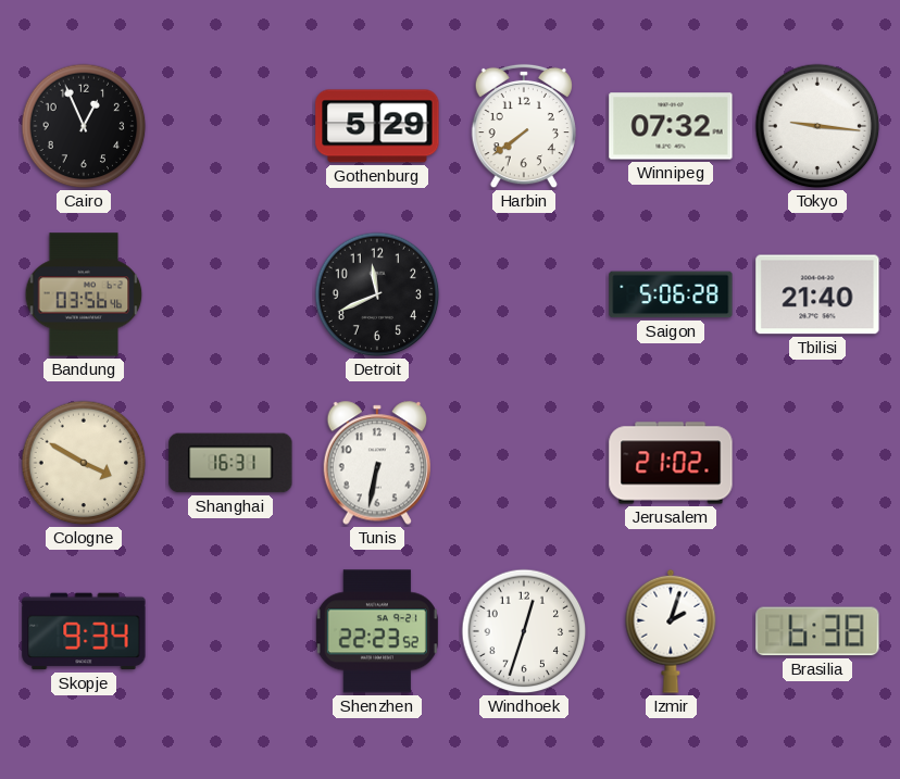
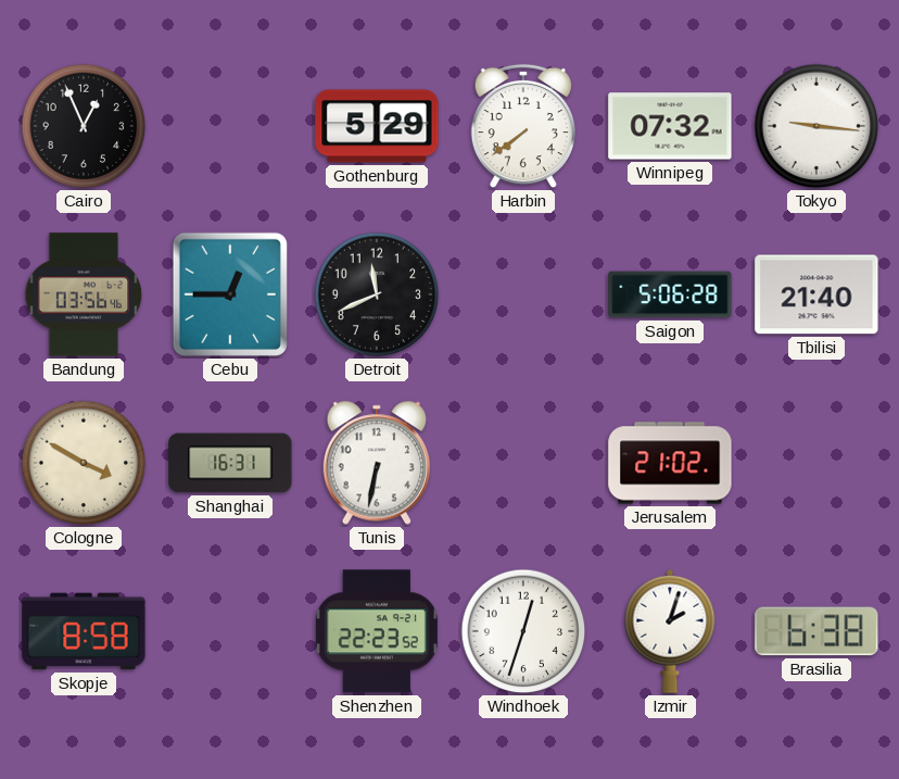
Cebu: none -> 12:45 (230, 294)
Skopje: 9:34 -> 8:58 (84, 631)
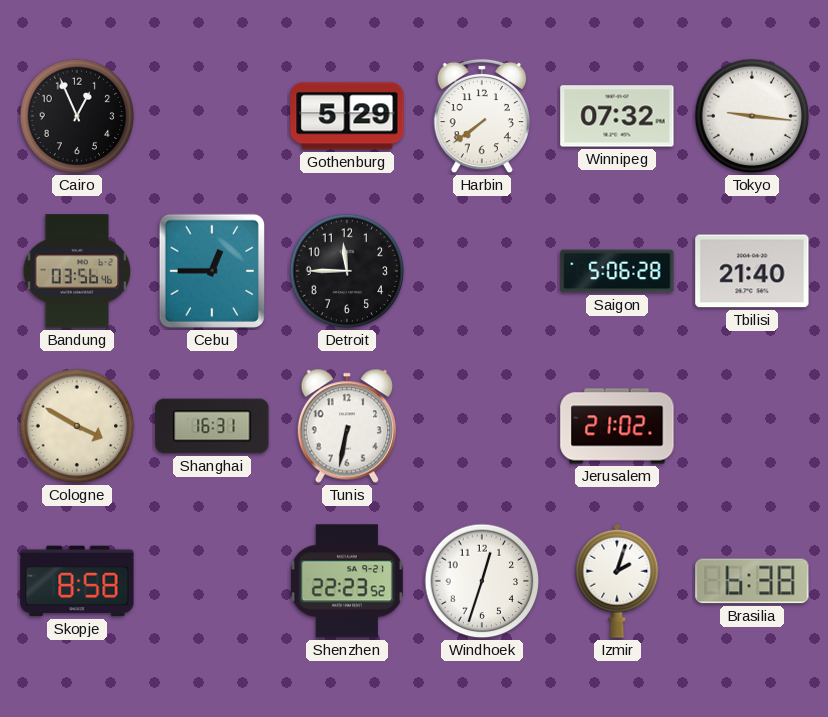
Detroit: 11:41 -> 11:45 (347, 271)
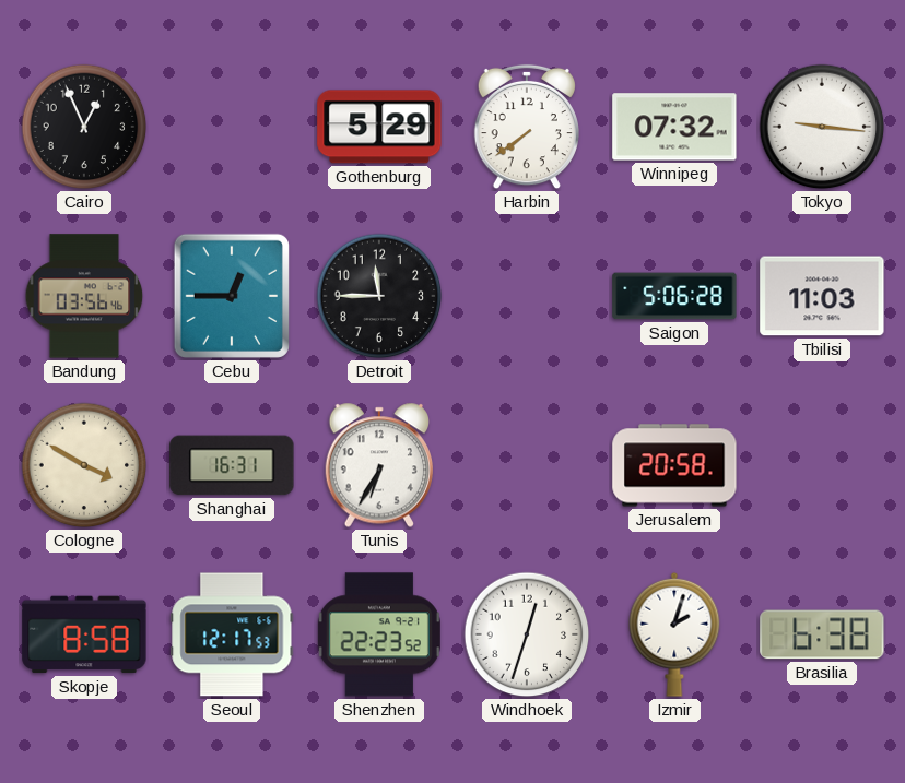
Tbilisi: 21:40 -> 11:03 (822, 296)
Tunis: 6:32 -> 6:35 (378, 465)
Jerusalem: 21:02 -> 20:58 (674, 465)
Seoul: none -> 12:17 (232, 634)
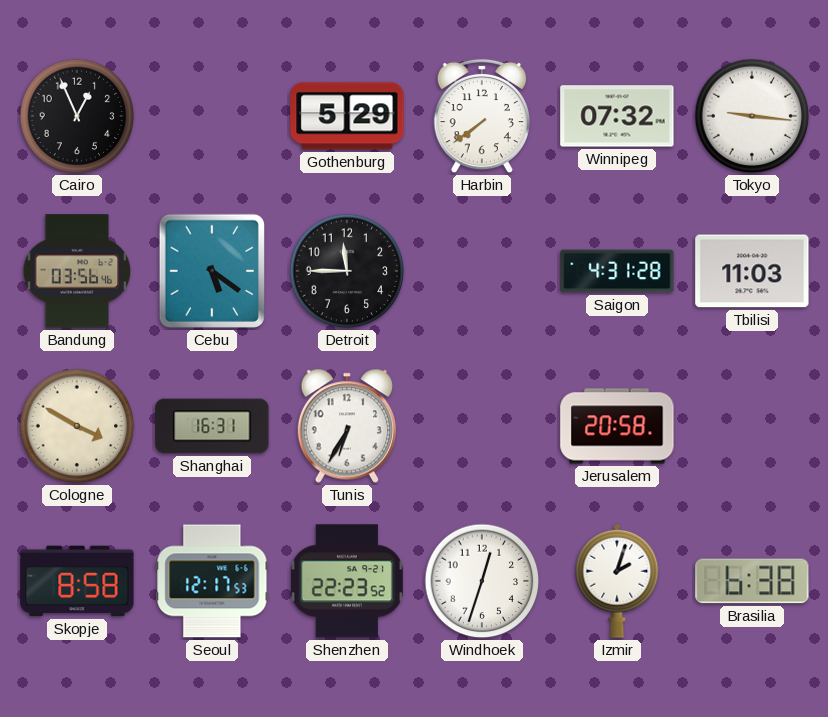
Cebu: 12:45 -> 5:21 (212, 271)
Saigon: 5:06 -> 4:31 (617, 271)
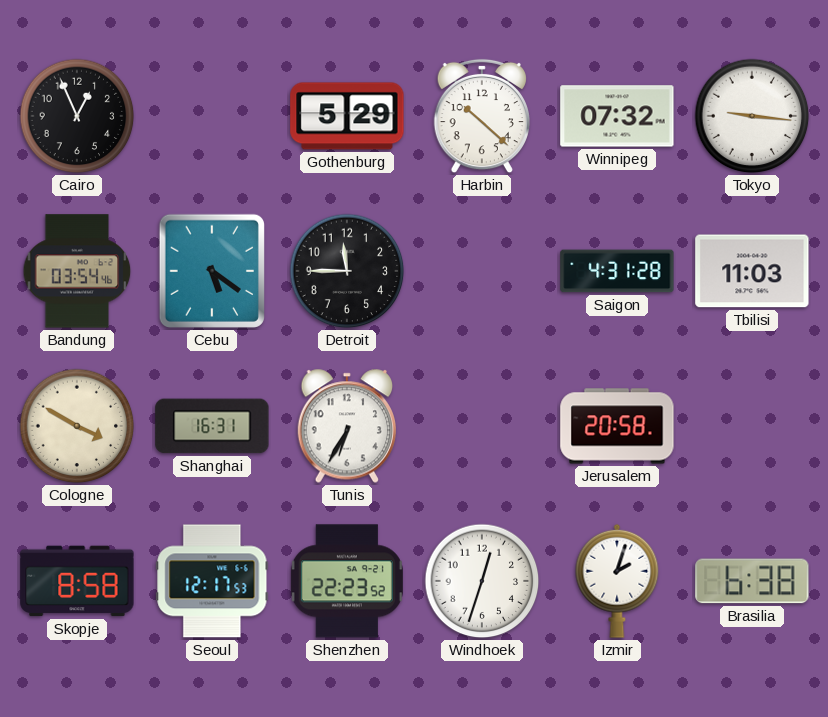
Harbin: 7:39 -> 10:22 (481, 116)
Bandung: 03:56 -> 03:54 (77, 271)
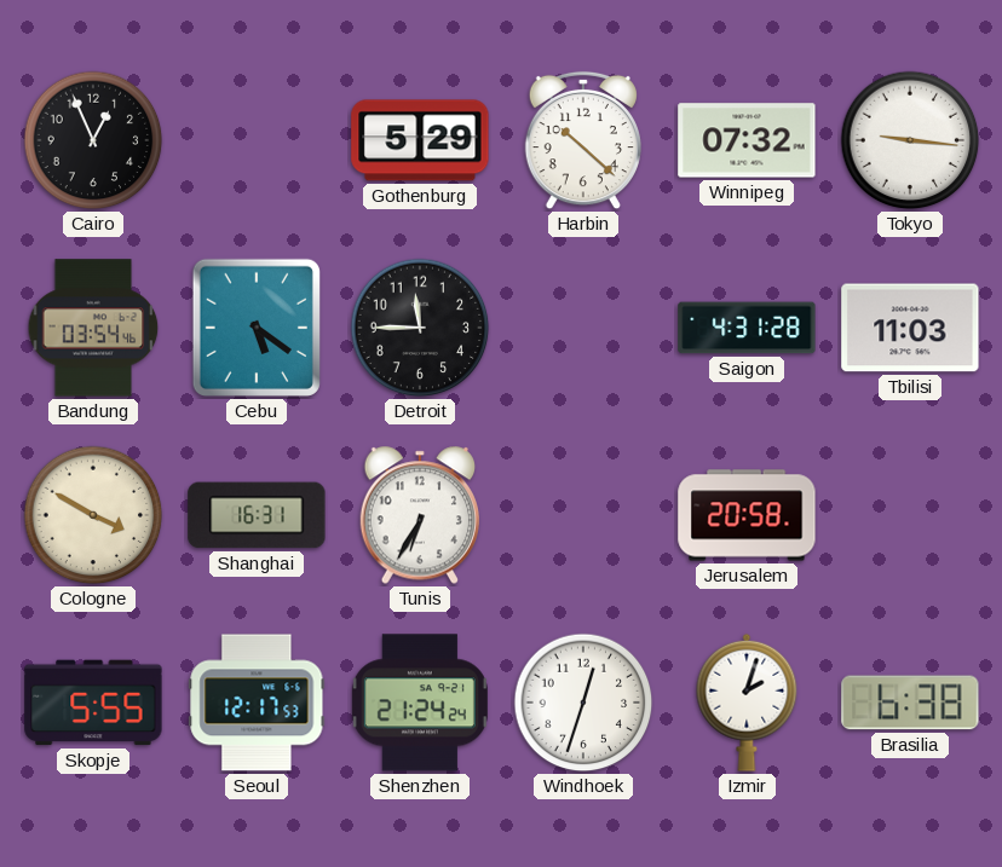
Skopje: 8:58 -> 5:55 (93, 703)
Shenzhen: 22:23 -> 21:24 (420, 703)
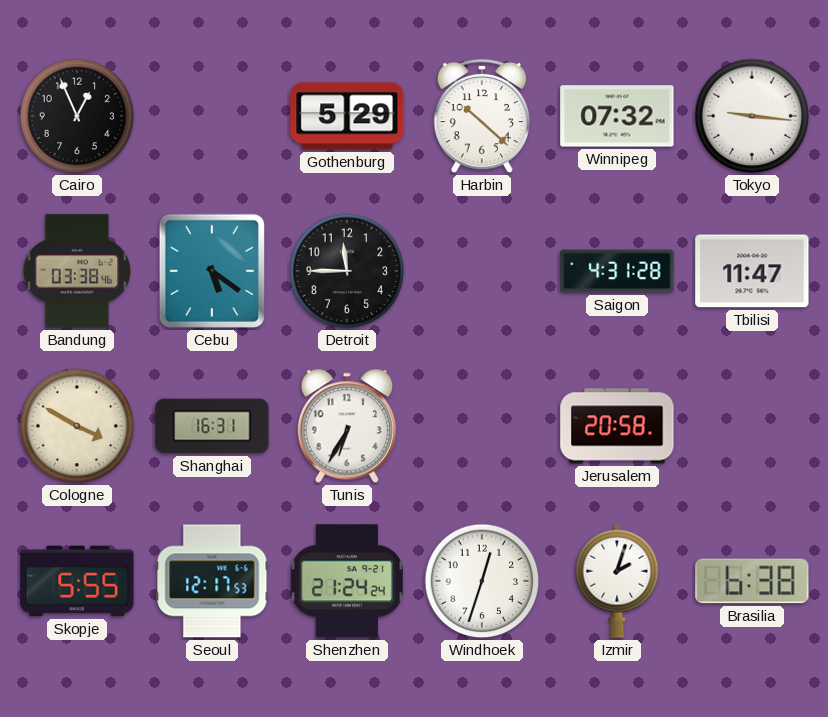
Bandung: 03:54 -> 03:38 (77, 271)
Tbilisi: 11:03 -> 11:47 (752, 271)
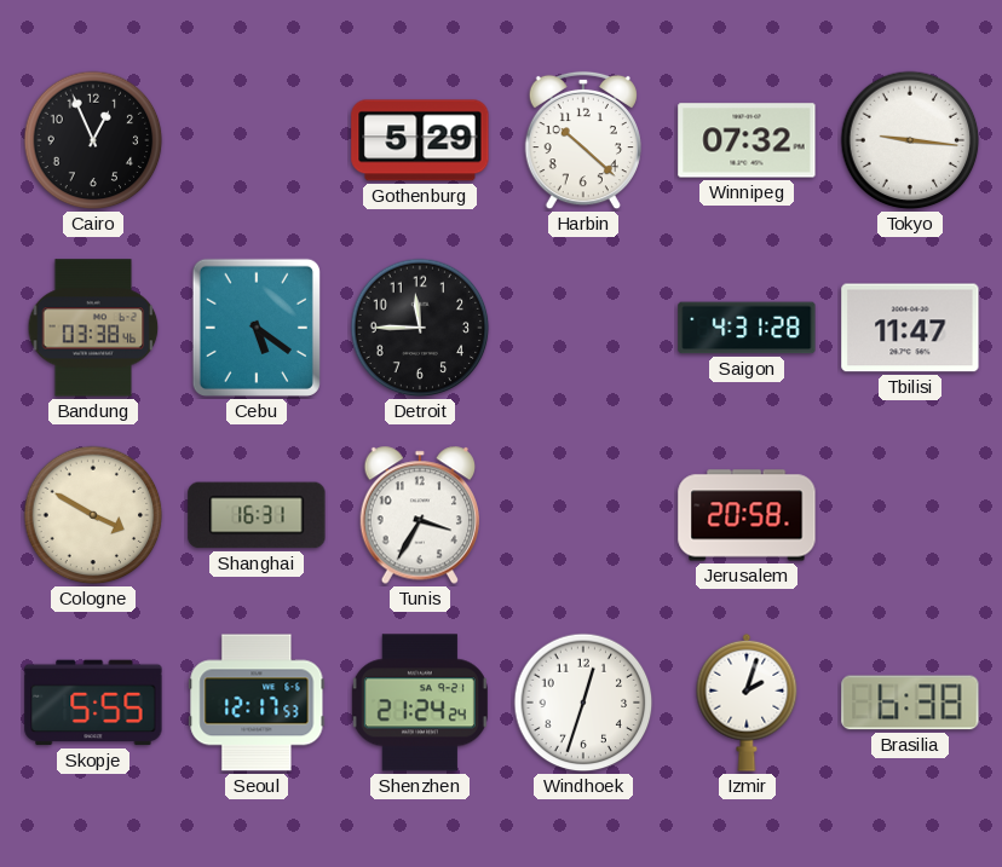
Tunis: 6:35 -> 3:35 (419, 515)
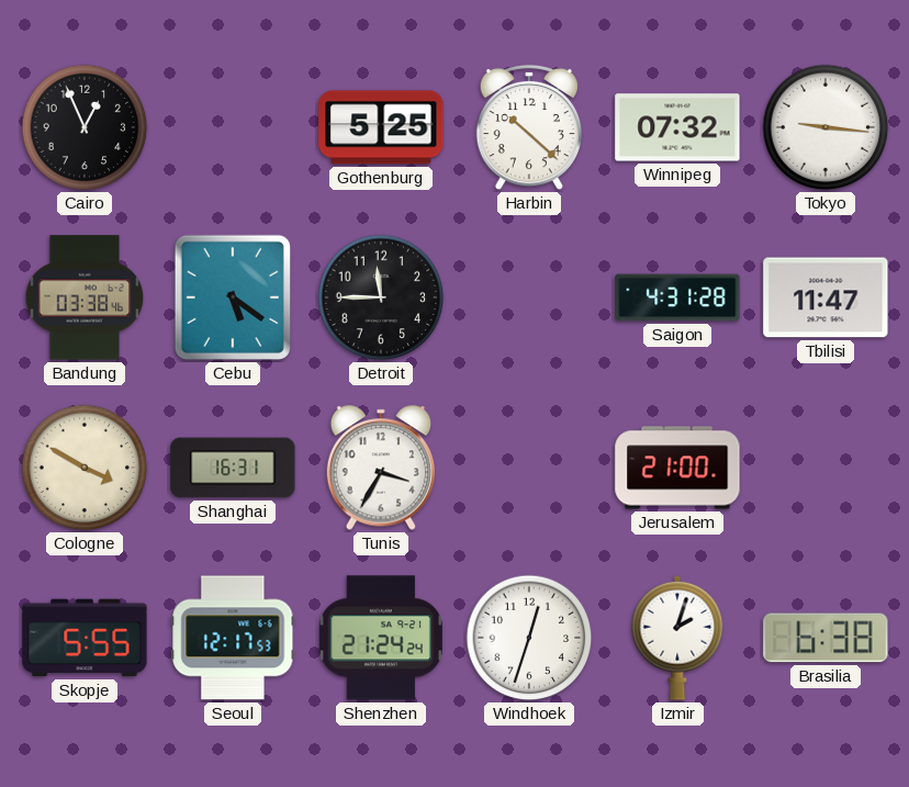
Gothenburg: 5:29 -> 5:25 (381, 127)
Jerusalem: 20:58 -> 21:00 (677, 468)
